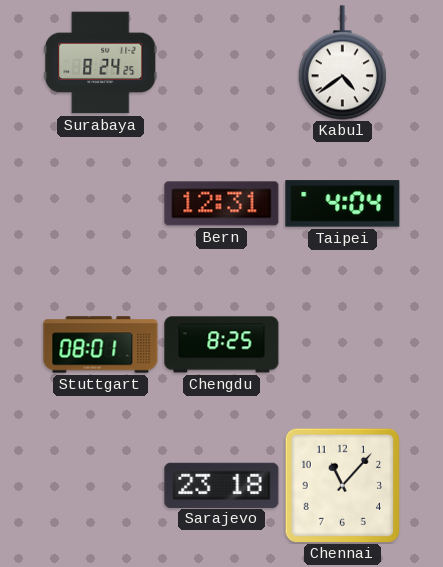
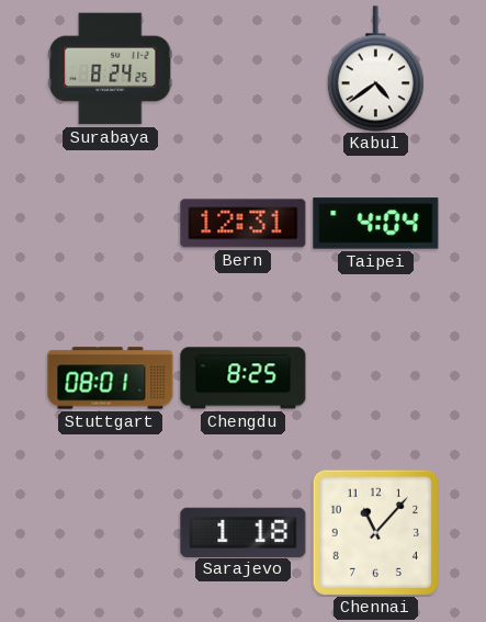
Sarajevo: 23:18 -> 1:18 (244, 532)
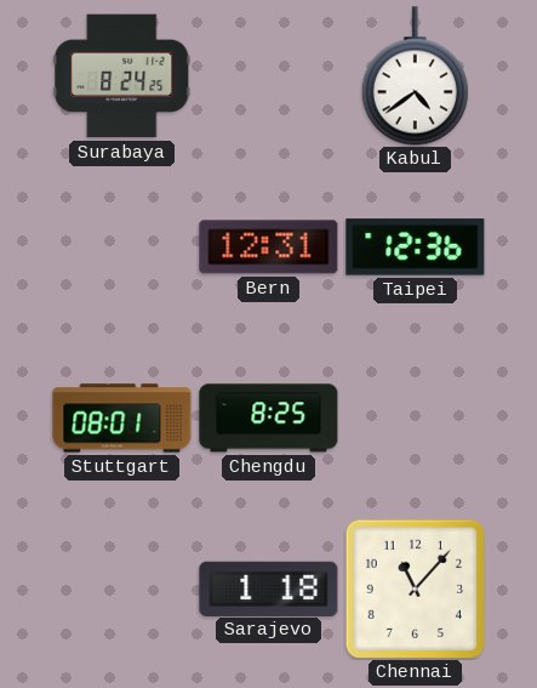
Taipei: 4:04 -> 12:36 (416, 248)
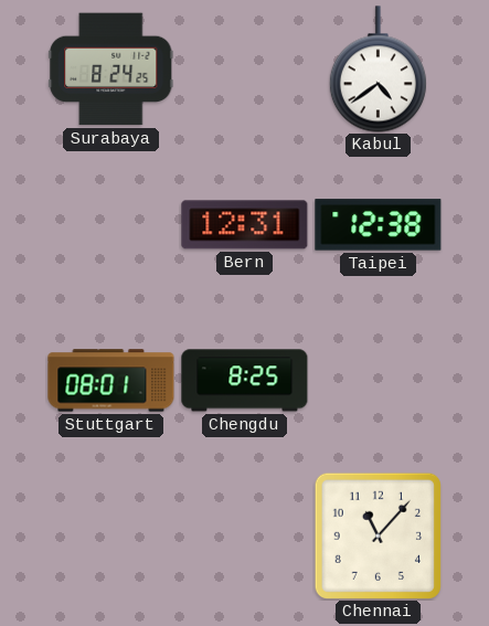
Taipei: 12:36 -> 12:38 (379, 225)
Sarajevo: 1:18 -> none (269, 589)
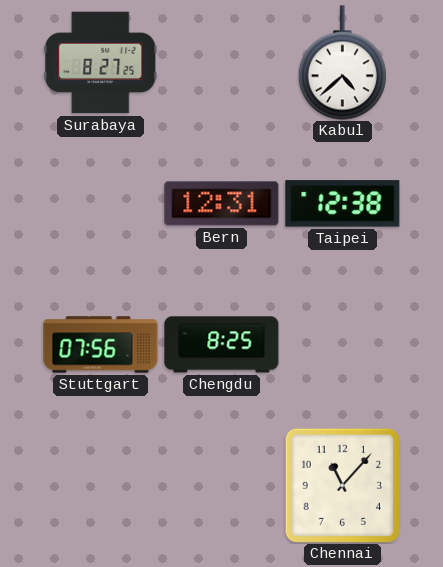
Surabaya: 8:24 -> 8:27 (101, 63)
Kabul: 4:39 -> 4:38 (342, 63)
Stuttgart: 08:01 -> 07:56 (101, 345)
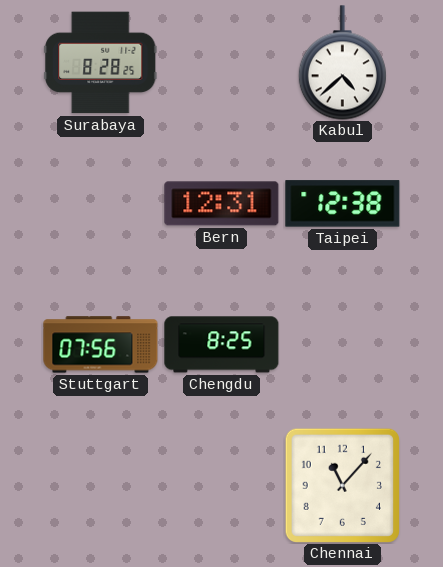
Surabaya: 8:27 -> 8:28 (101, 63)
